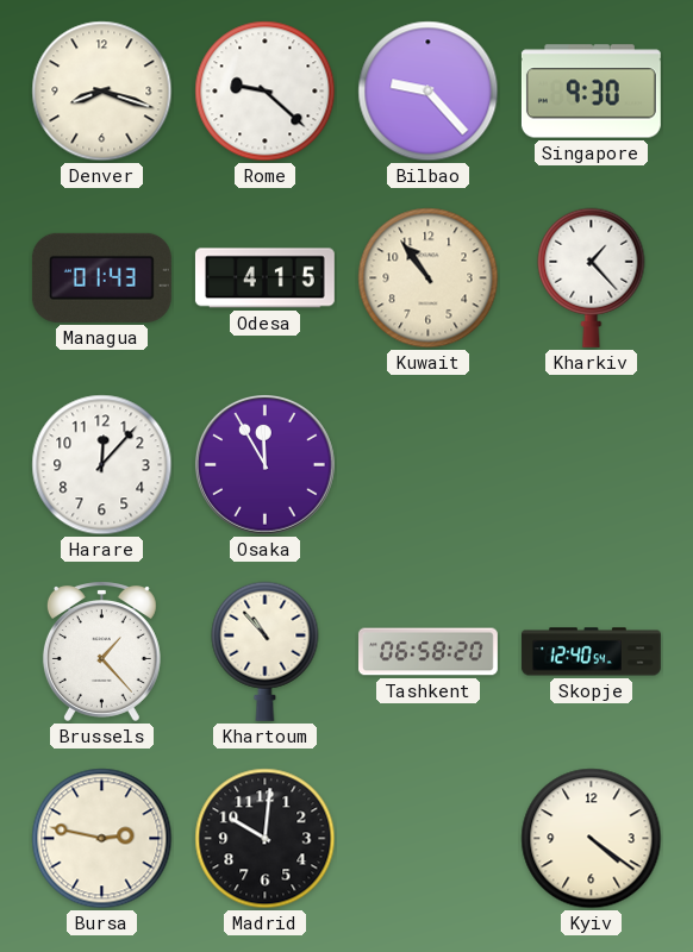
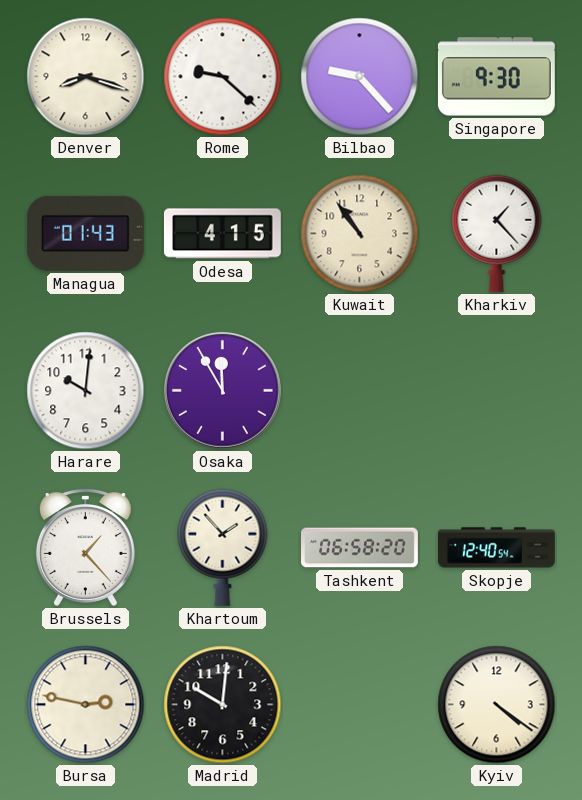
Harare: 12:07 -> 10:01 (86, 391)
Khartoum: 10:53 -> 1:53 (223, 547)
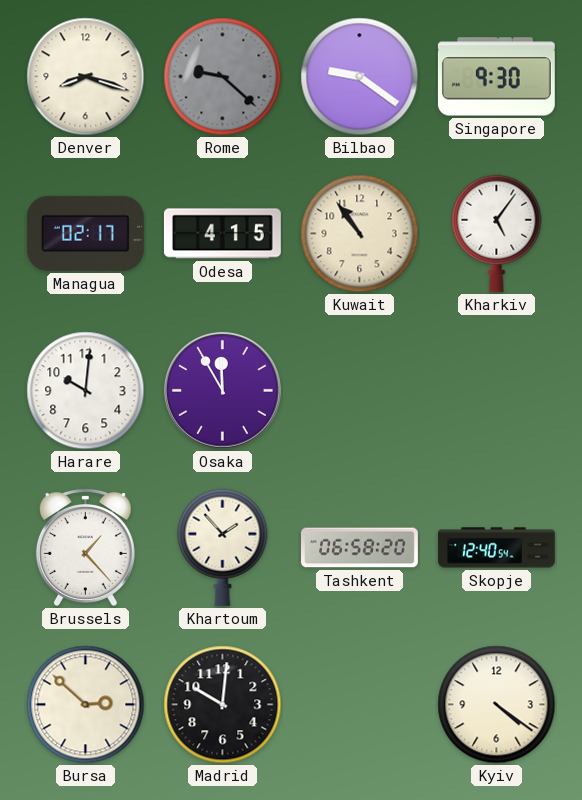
Rome dial: white -> grey (223, 77)
Bilbao: 9:23 -> 9:21 (360, 77)
Managua: 01:43 -> 02:17 (85, 233)
Kharkiv: 1:23 -> 5:06 (497, 233)
Bursa: 2:47 -> 2:52 (86, 705)
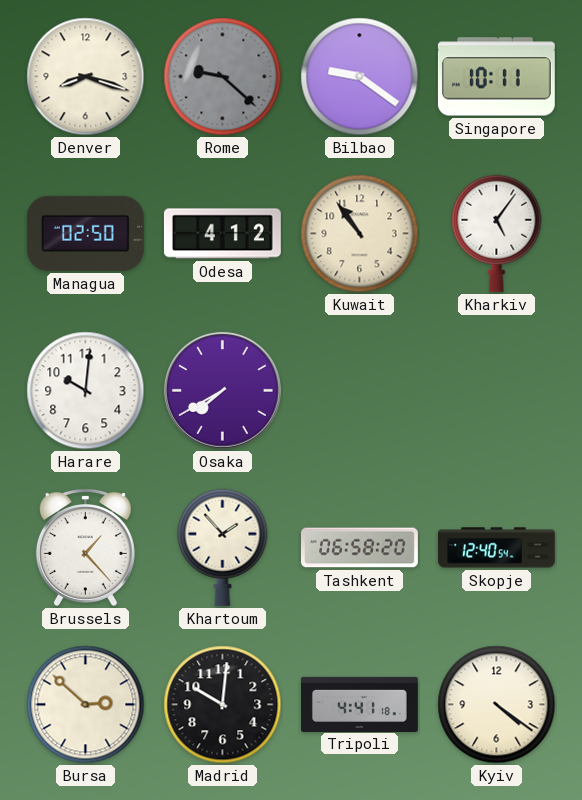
Singapore: 9:30 -> 10:11 (496, 77)
Managua: 02:17 -> 02:50 (85, 233)
Odesa: 4:15 -> 4:12 (222, 234)
Osaka: 11:55 -> 7:40 (223, 391)
Tripoli: none -> 4:41 (360, 704)
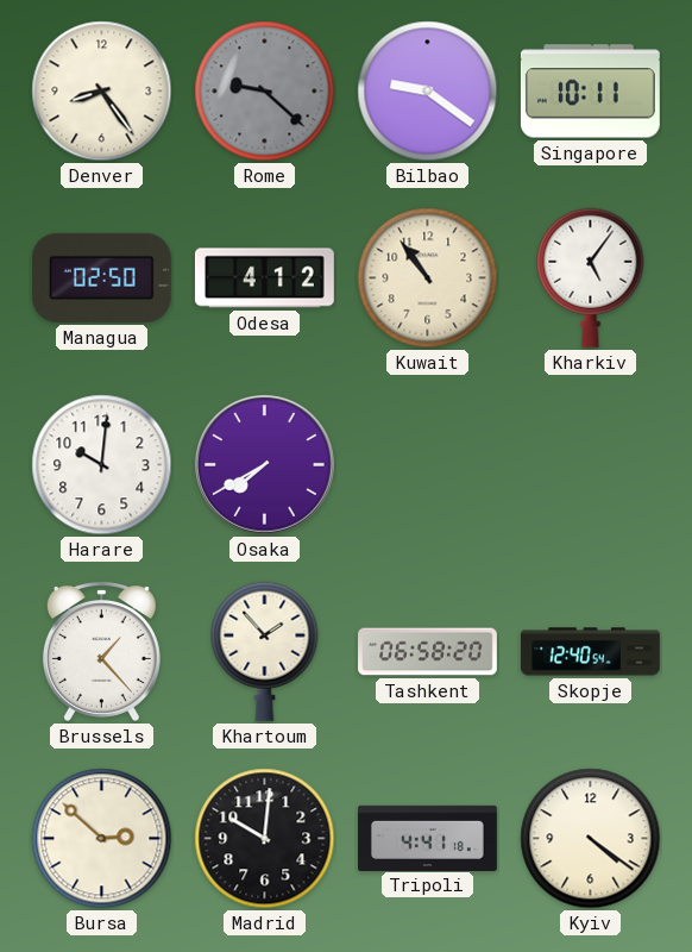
Denver: 8:18 -> 8:24 (102, 92)
